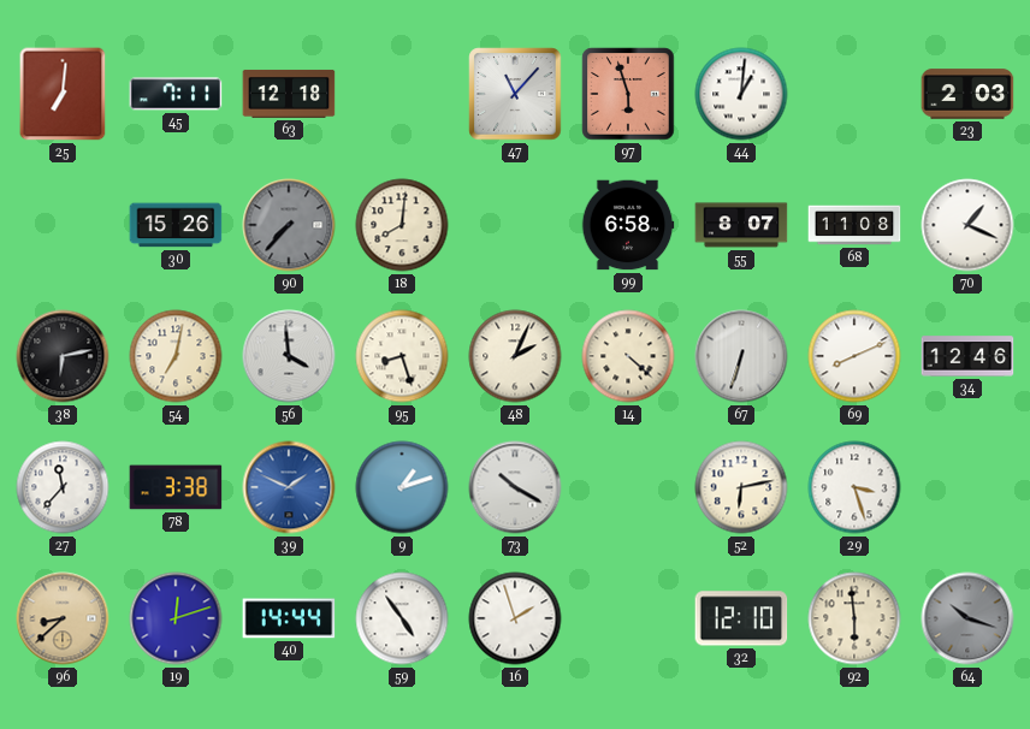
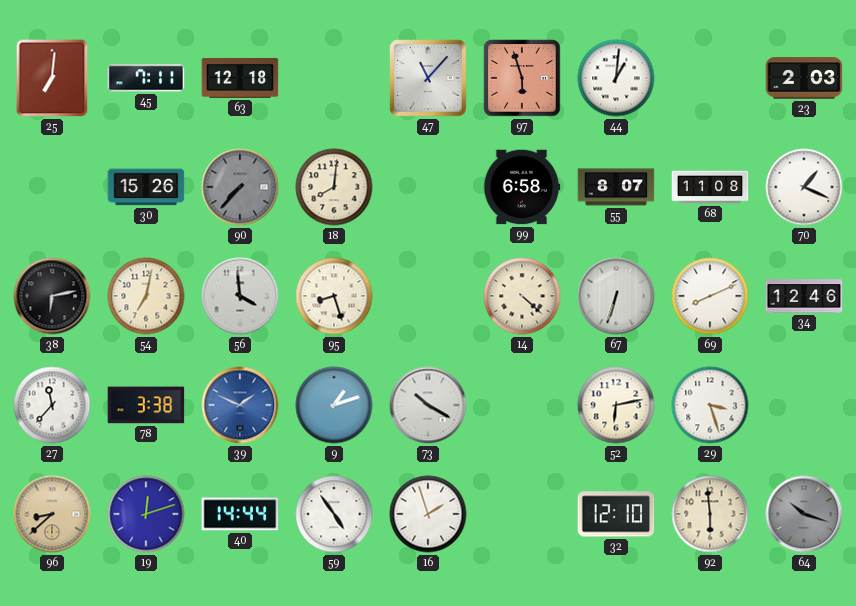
48: 2:04 -> none (515, 356)
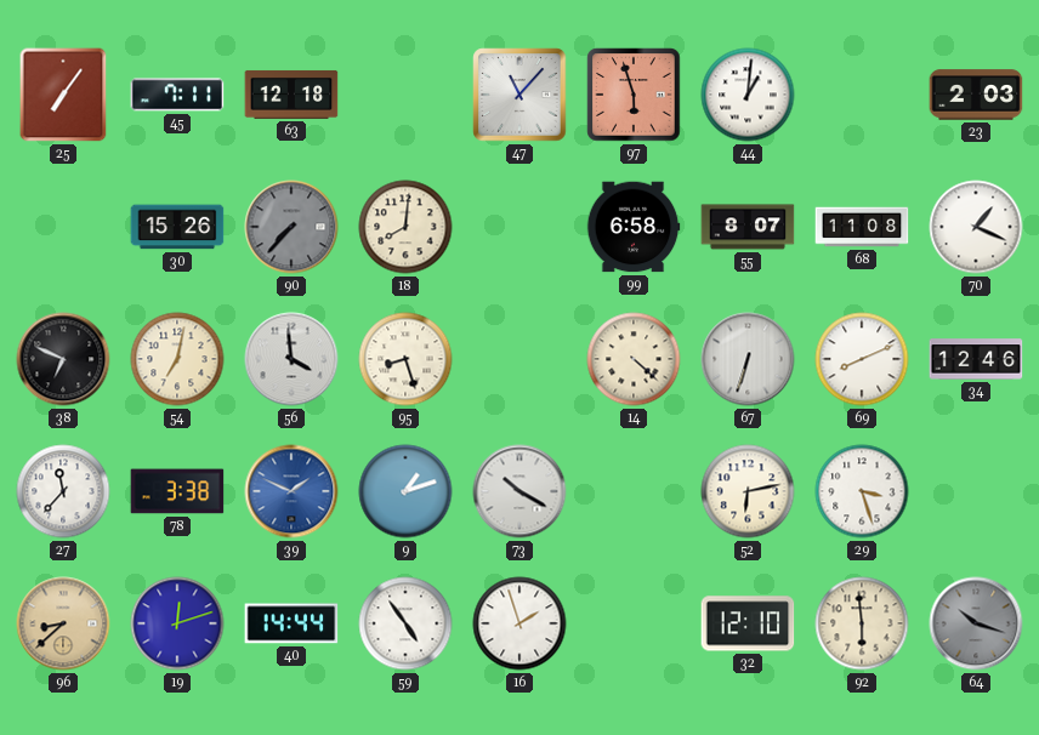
25: 7:01 -> 7:06 (63, 95)
38: 6:13 -> 6:49 (63, 359)
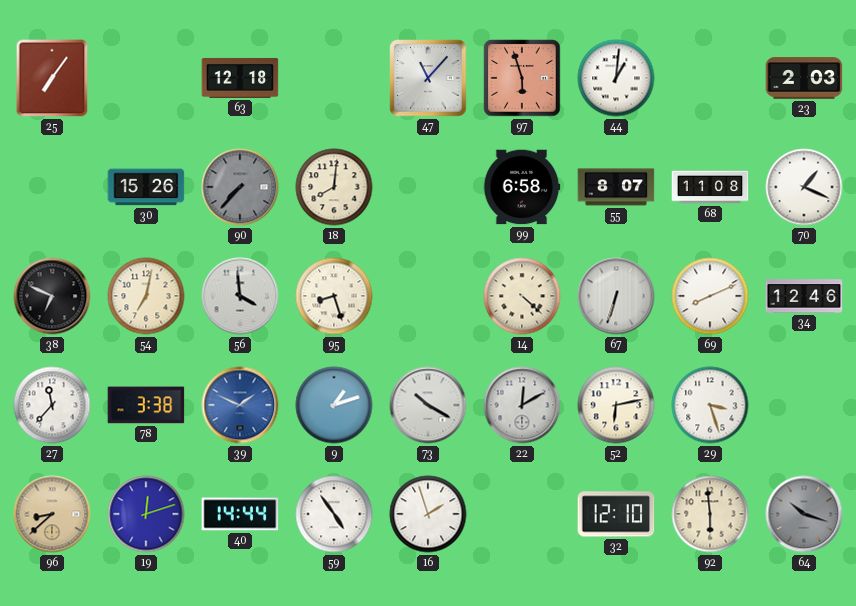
45: 7:11 -> none (177, 95)
22: none -> 12:10 (522, 405)
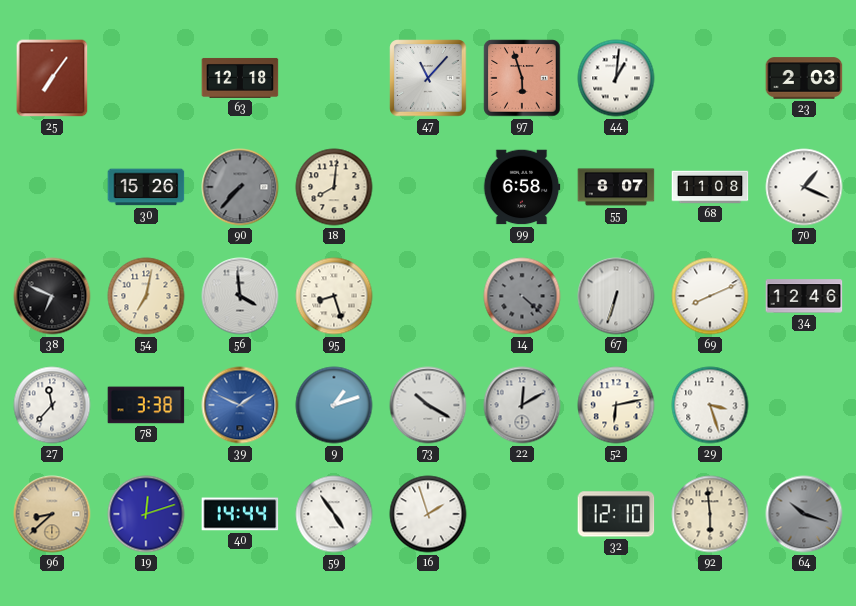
14 dial: cream -> grey (522, 296)
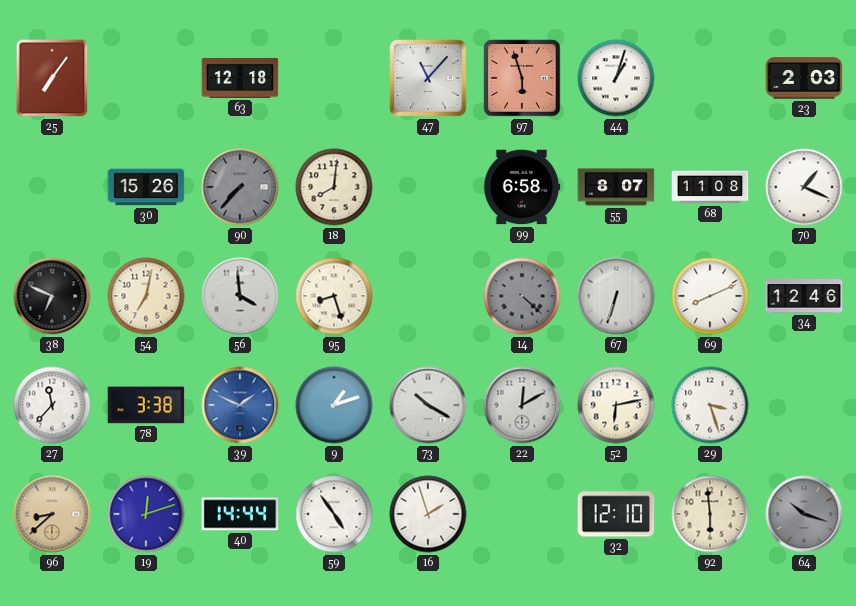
44: 1:01 -> 1:03 (616, 78)
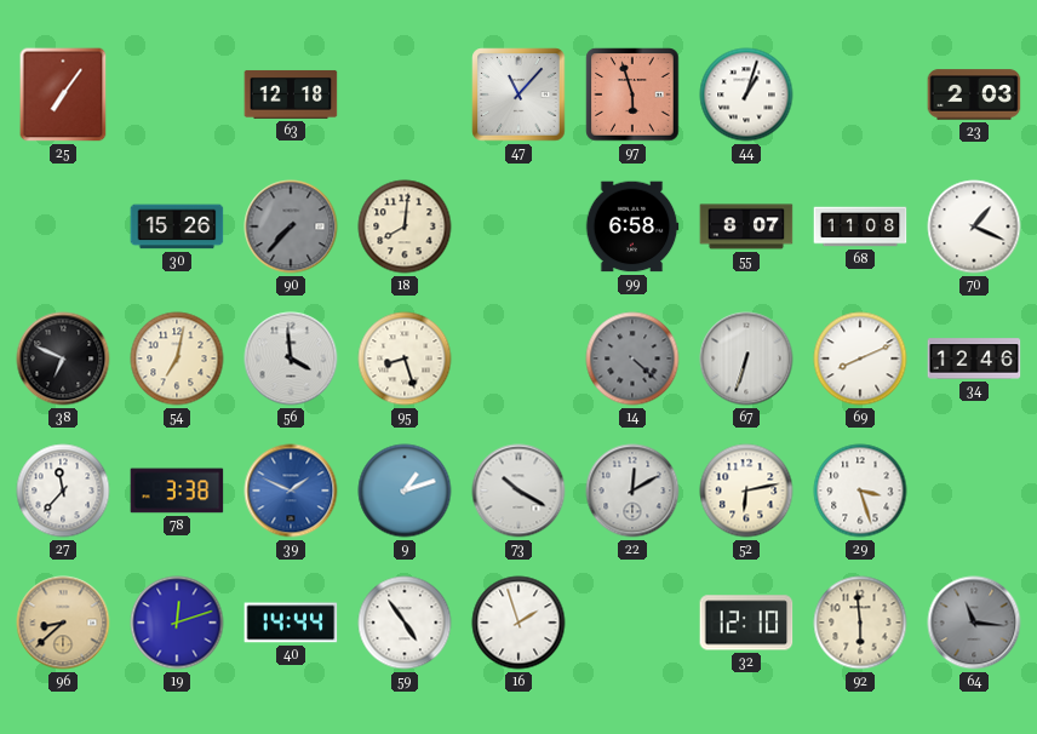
64: 10:18 -> 11:16 (974, 623)
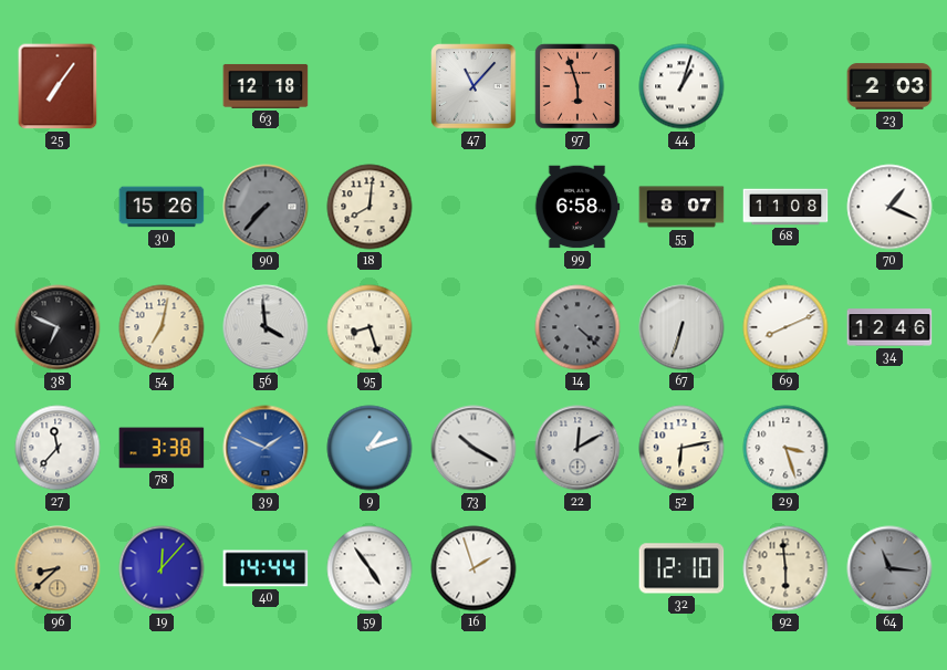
19: 12:12 -> 12:07 (162, 568)
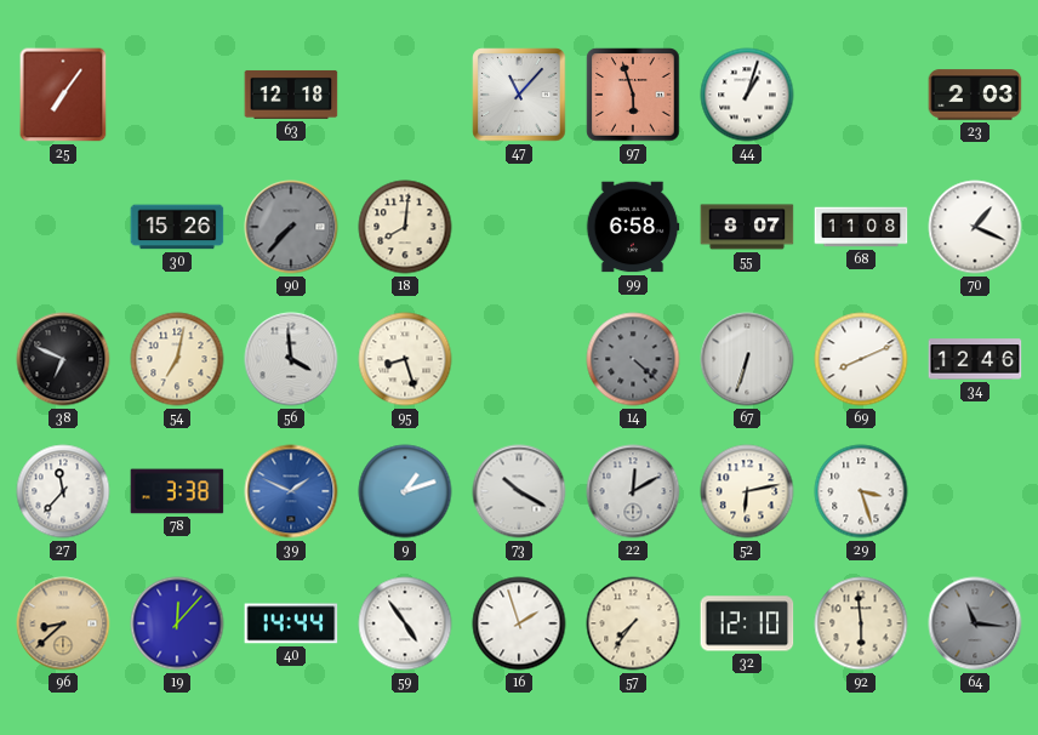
57: none -> 7:36 (633, 623)
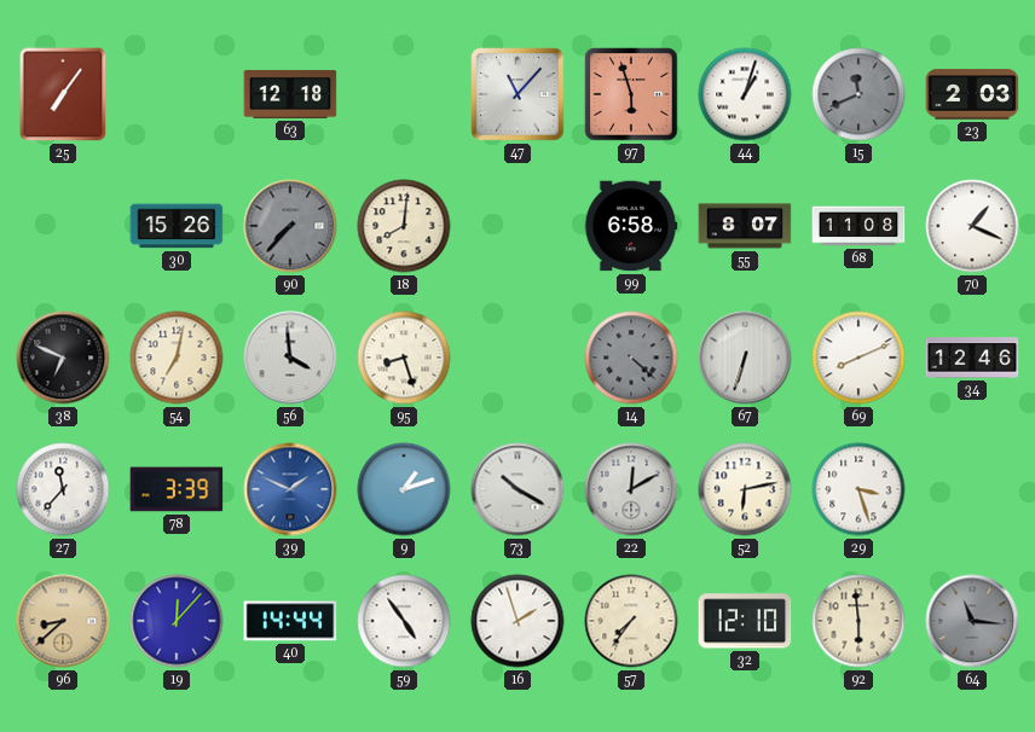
15: none -> 11:41 (858, 94)
78: 3:38 -> 3:39 (177, 489)
